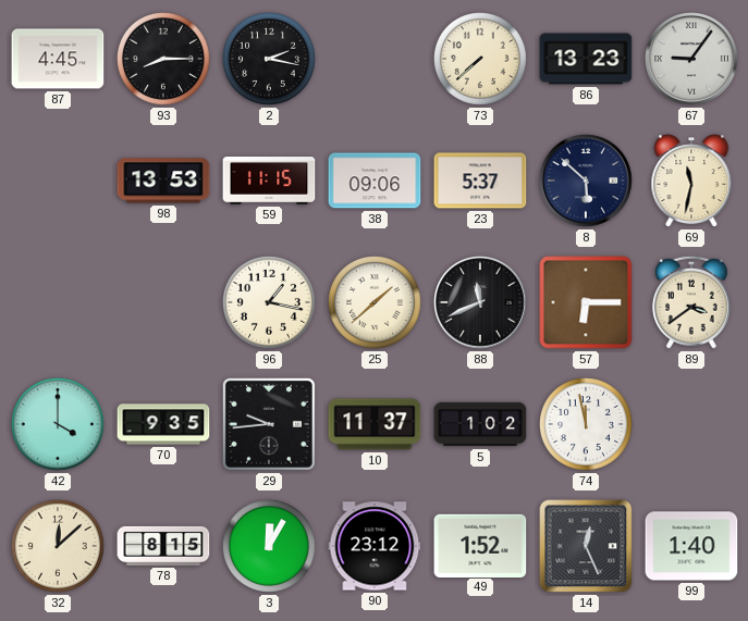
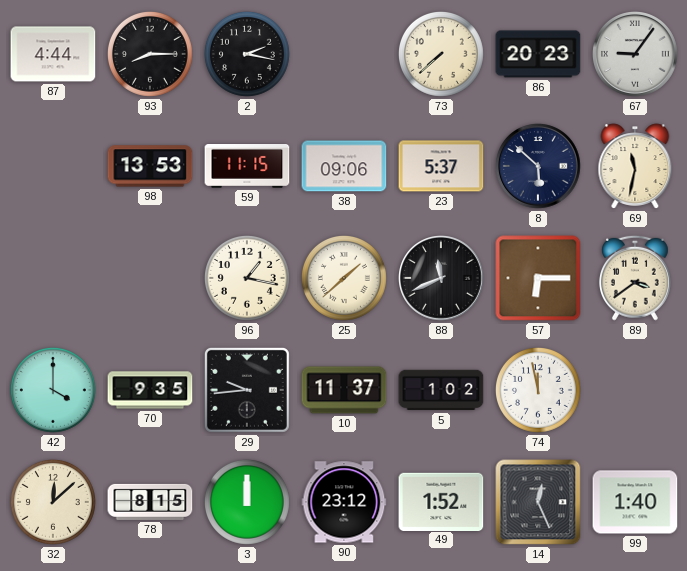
87: 4:45 -> 4:44 (53, 54)
86: 13:23 -> 20:23 (538, 54)
3: 12:05 -> 12:00 (247, 502)
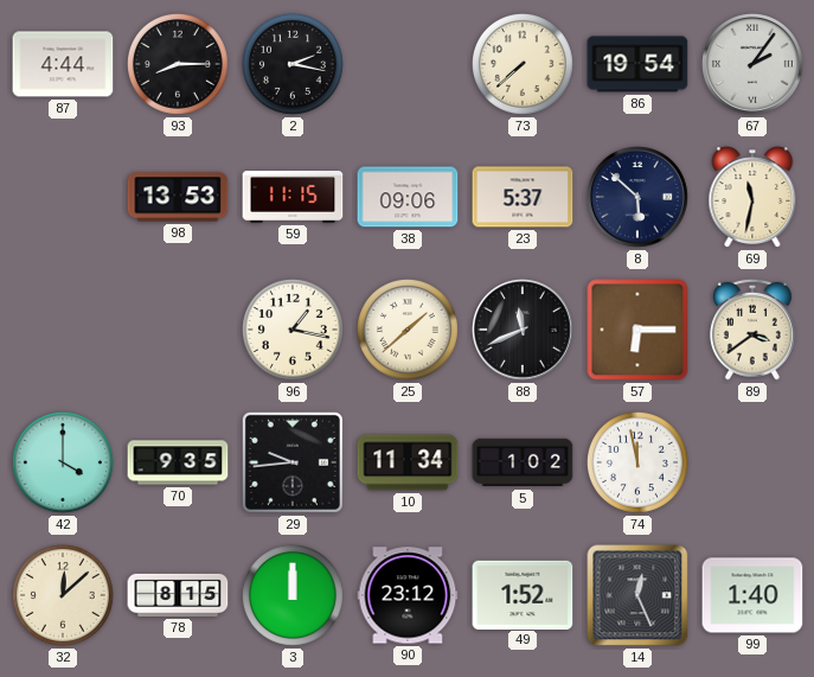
86: 20:23 -> 19:54 (637, 64)
67: 9:06 -> 2:06 (754, 65)
10: 11:37 -> 11:34 (408, 462)
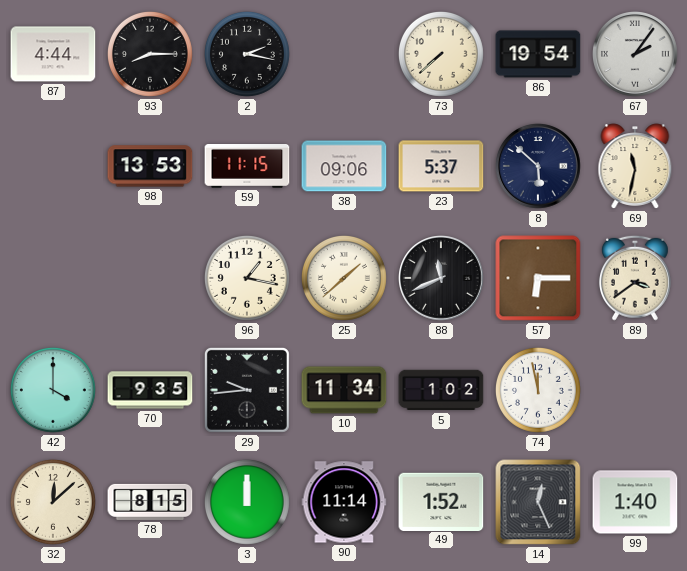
90: 23:12 -> 11:14 (344, 502)
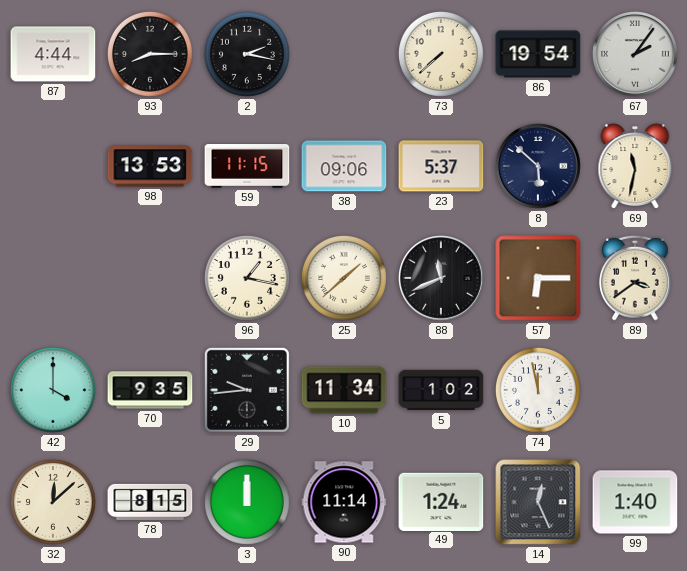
49: 1:52 -> 1:24 (441, 501)
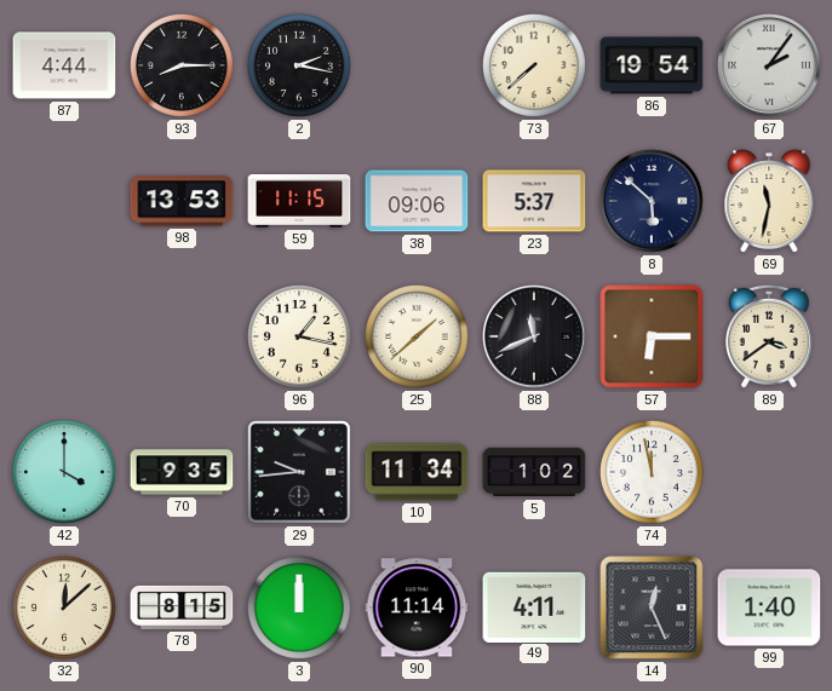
49: 1:24 -> 4:11 (534, 606)
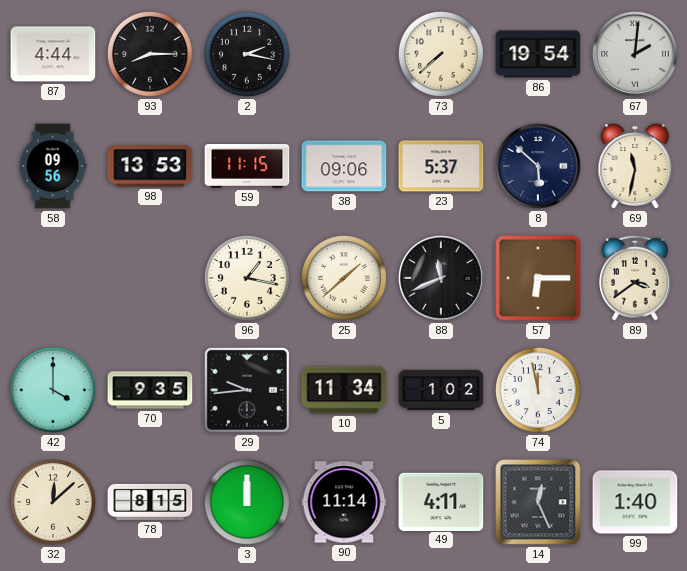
67: 2:06 -> 2:01 (636, 55)
58: none -> 09:56 (53, 166)
